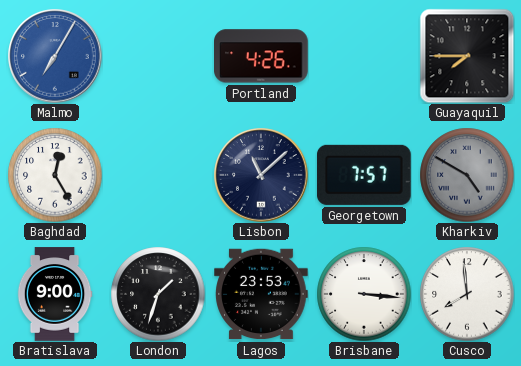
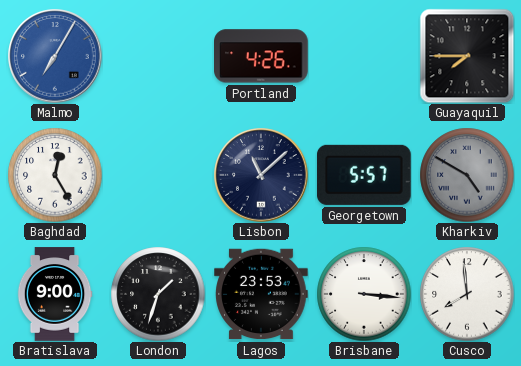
Georgetown: 7:57 -> 5:57 (364, 175)
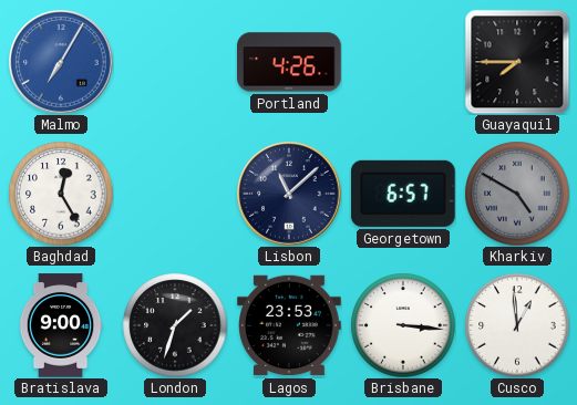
Georgetown: 5:57 -> 6:57 (403, 194)
Cusco: 7:59 -> 12:59 (517, 325)
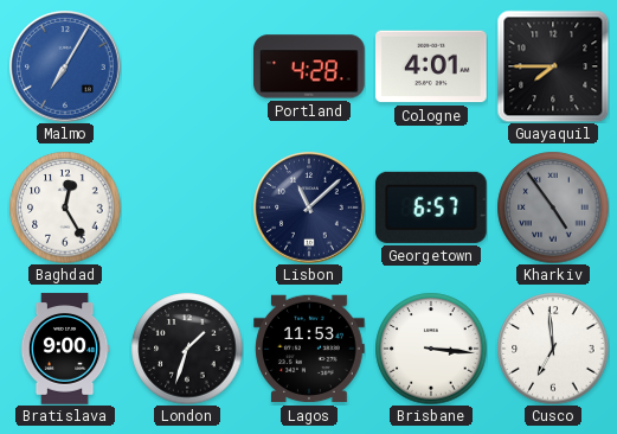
Portland: 4:26 -> 4:28 (310, 66)
Cologne: none -> 4:01 (431, 66)
Kharkiv: 4:50 -> 4:54 (553, 208)
Lagos: 23:53 -> 11:53 (309, 349)
Cusco: 12:59 -> 6:59 (553, 349)
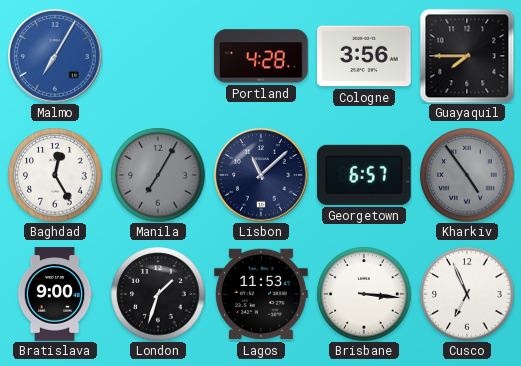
Cologne: 4:01 -> 3:56 (364, 56)
Manila: none -> 7:05 (158, 175)
Cusco: 6:59 -> 6:56 (467, 294)
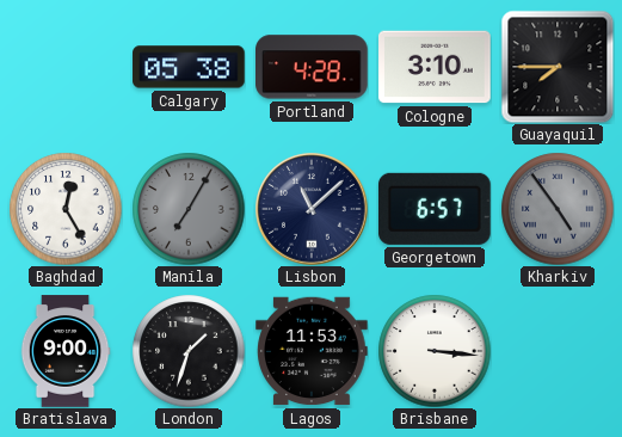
Malmo: 7:05 -> none (55, 56)
Calgary: none -> 05:38 (189, 67)
Cologne: 3:56 -> 3:10 (435, 67)
Cusco: 6:56 -> none (467, 294)
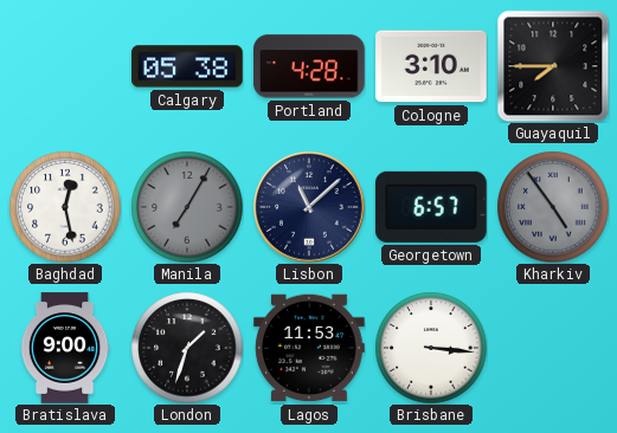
Baghdad: 12:25 -> 12:28 (65, 207)
